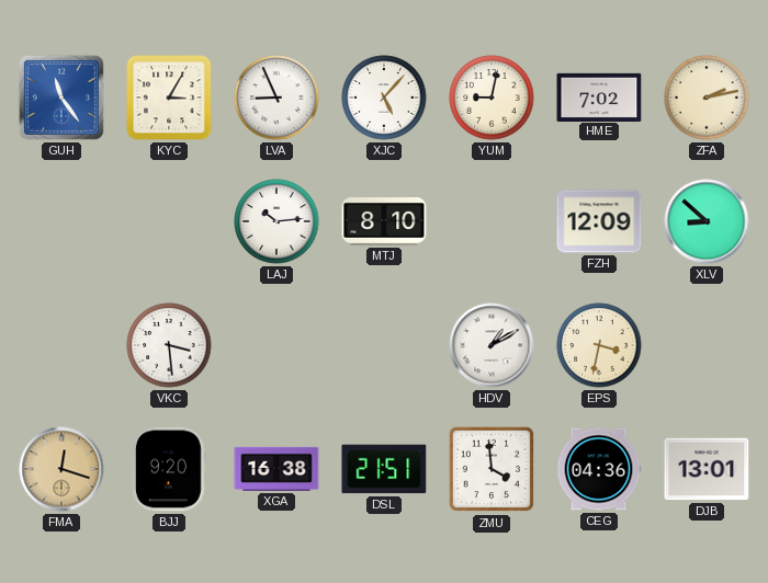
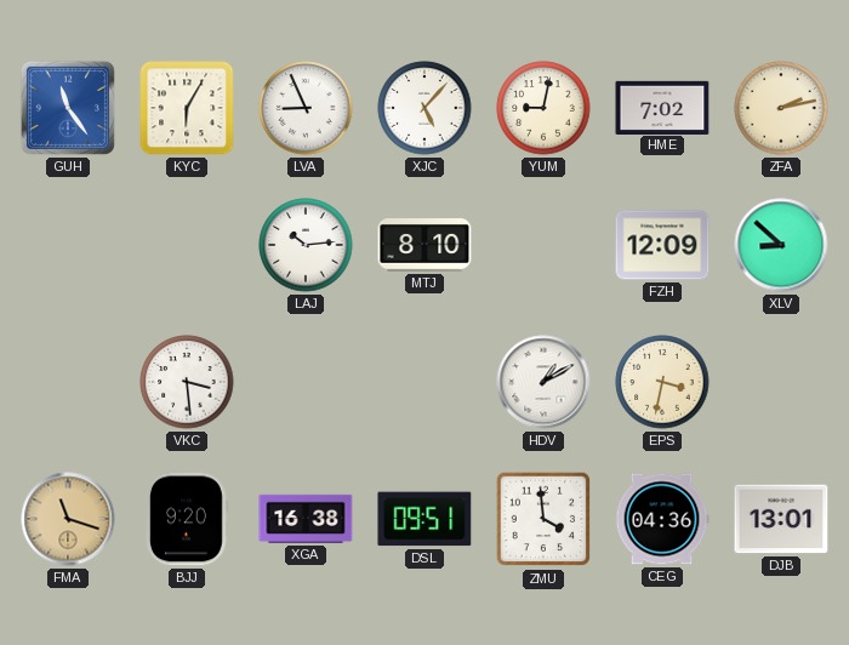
KYC: 3:05 -> 6:05 (187, 108)
FMA: 12:18 -> 11:18 (68, 519)
DSL: 21:51 -> 09:51 (424, 519)
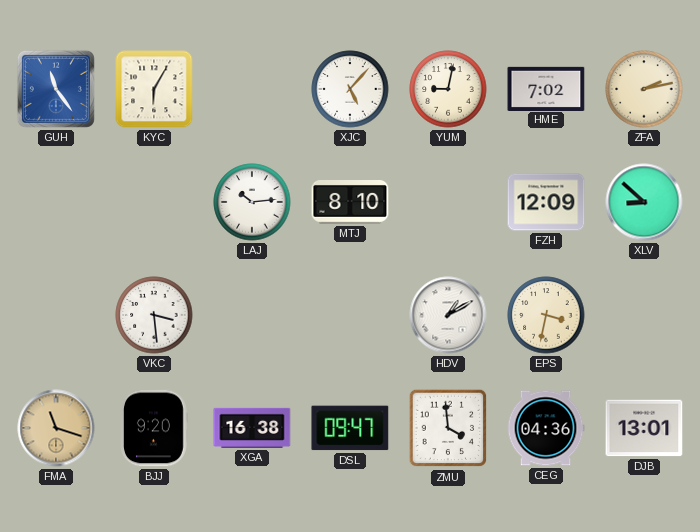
LVA: 8:56 -> none (306, 108)
DSL: 09:51 -> 09:47 (350, 428)
